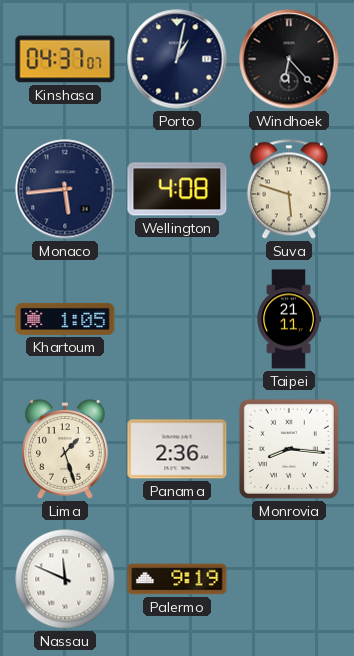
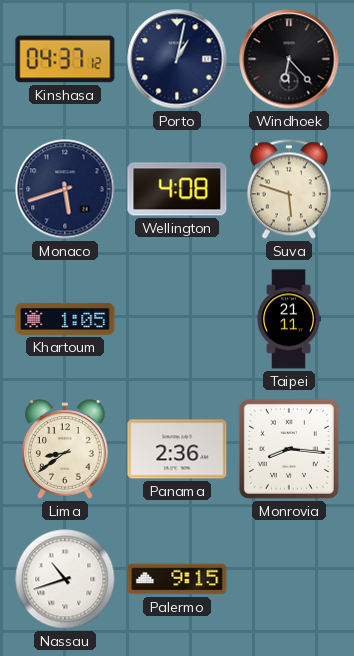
Kinshasa: 04:37:07 -> 04:37:12 (65, 59)
Monaco: 5:44 -> 5:42 (65, 189)
Lima: 1:27 -> 8:39 (66, 449)
Nassau: 11:49 -> 10:42 (65, 579)
Palermo: 9:19 -> 9:15 (177, 579)
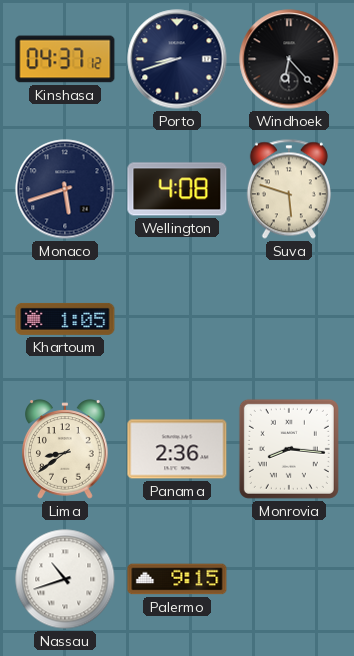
Porto: 1:02 -> 8:42 (177, 59)
Taipei: 21:11 -> none (289, 319)
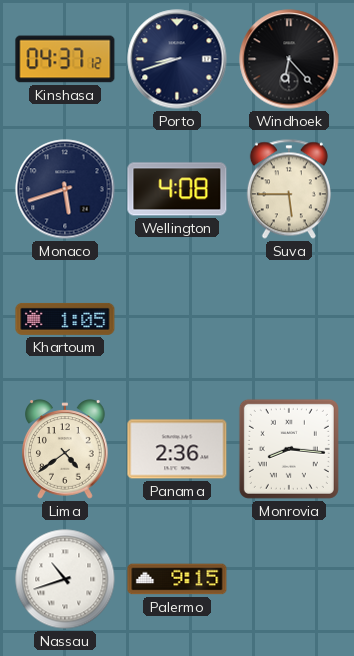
Suva: 5:48 -> 5:45 (289, 189)
Lima: 8:39 -> 4:39 (66, 449)
